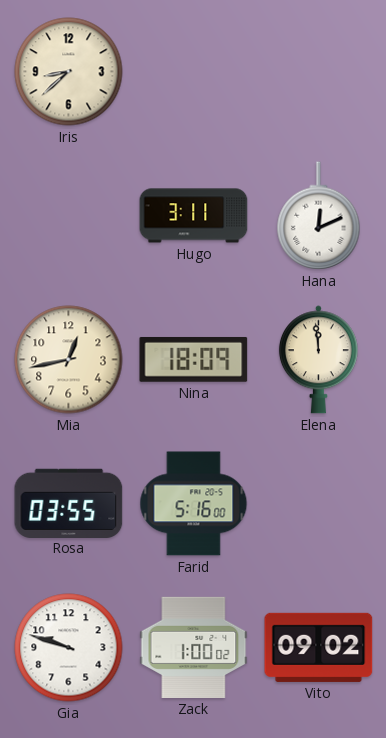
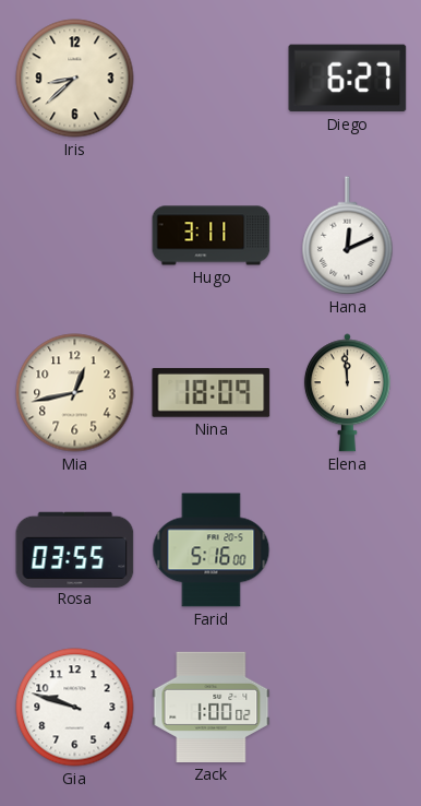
Diego: none -> 6:27 (348, 79)
Vito: 09:02 -> none (319, 647)
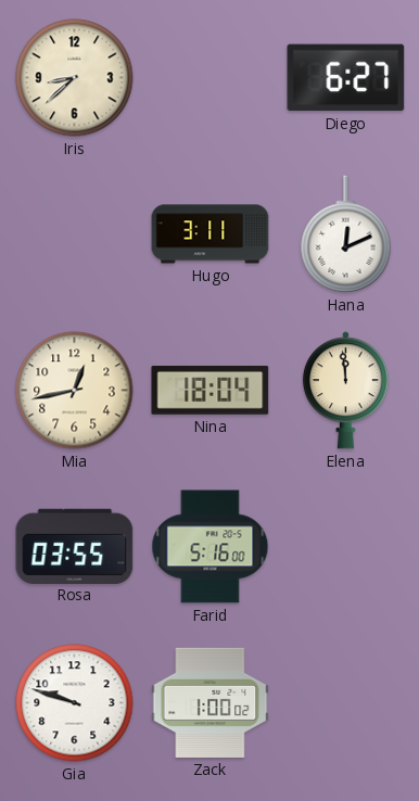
Nina: 18:09 -> 18:04 (211, 390)
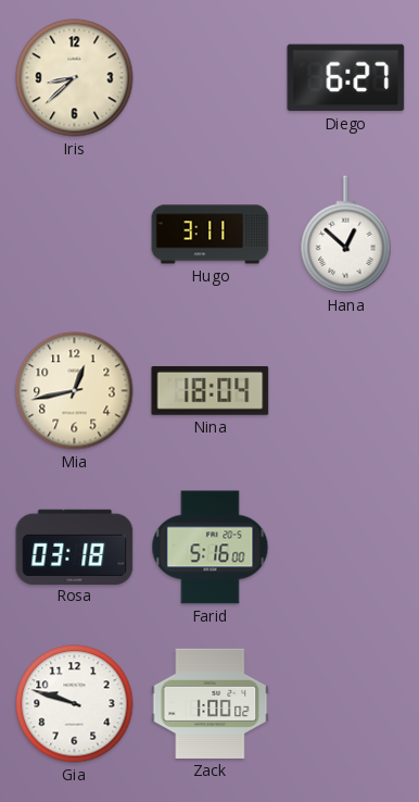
Hana: 12:11 -> 12:52 (346, 235)
Elena: 11:59 -> none (345, 391)
Rosa: 03:55 -> 03:18 (75, 547)
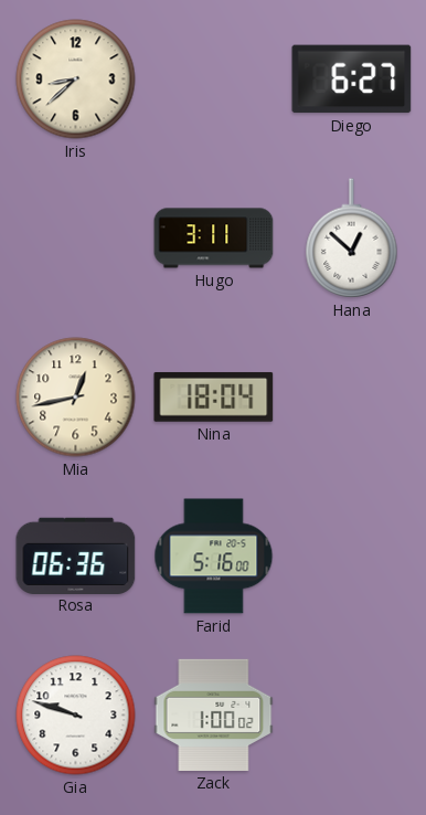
Rosa: 03:18 -> 06:36 (76, 555)
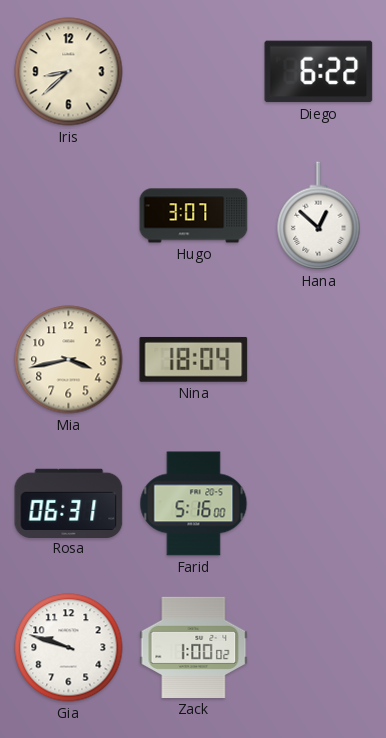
Diego: 6:27 -> 6:22 (319, 72)
Hugo: 3:11 -> 3:07 (194, 216)
Mia: 12:43 -> 3:43 (69, 360)
Rosa: 06:36 -> 06:31 (69, 503)
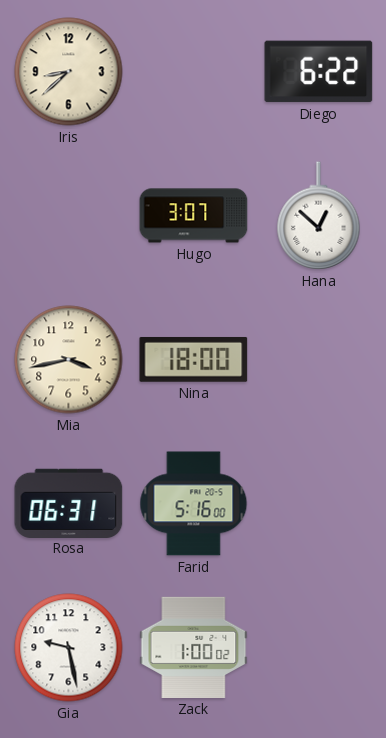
Nina: 18:04 -> 18:00 (194, 359)
Gia: 9:48 -> 9:28 (69, 648)
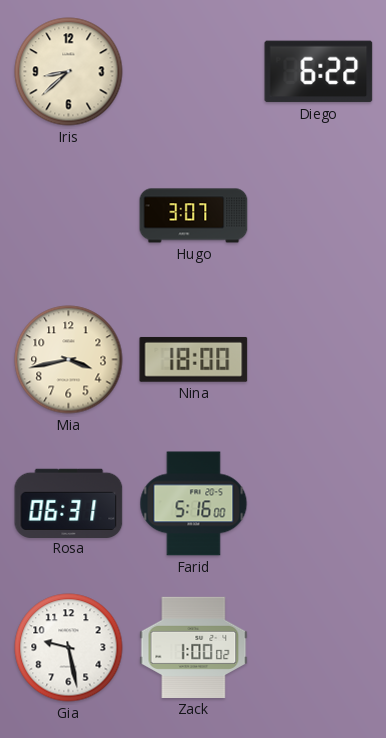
Hana: 12:52 -> none (319, 216)
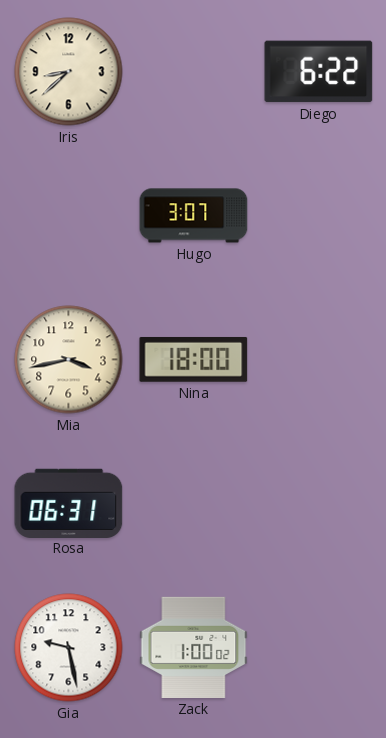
Farid: 5:16 -> none (194, 504)
